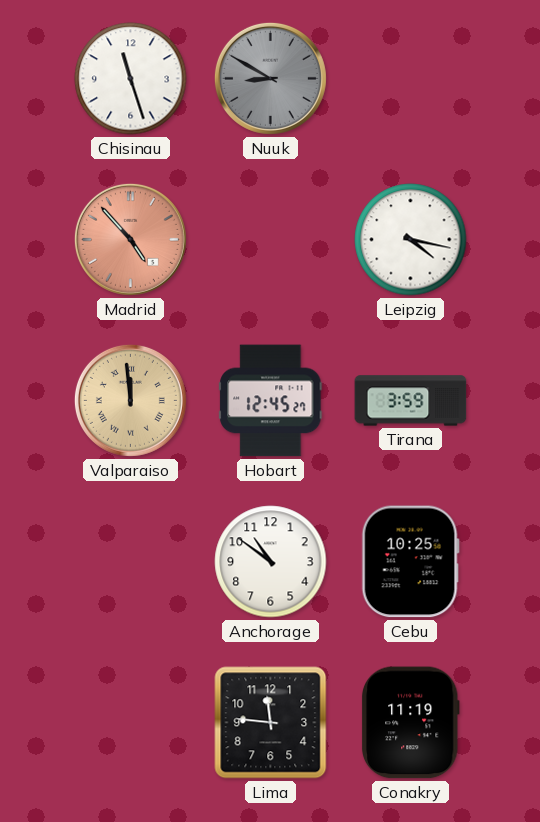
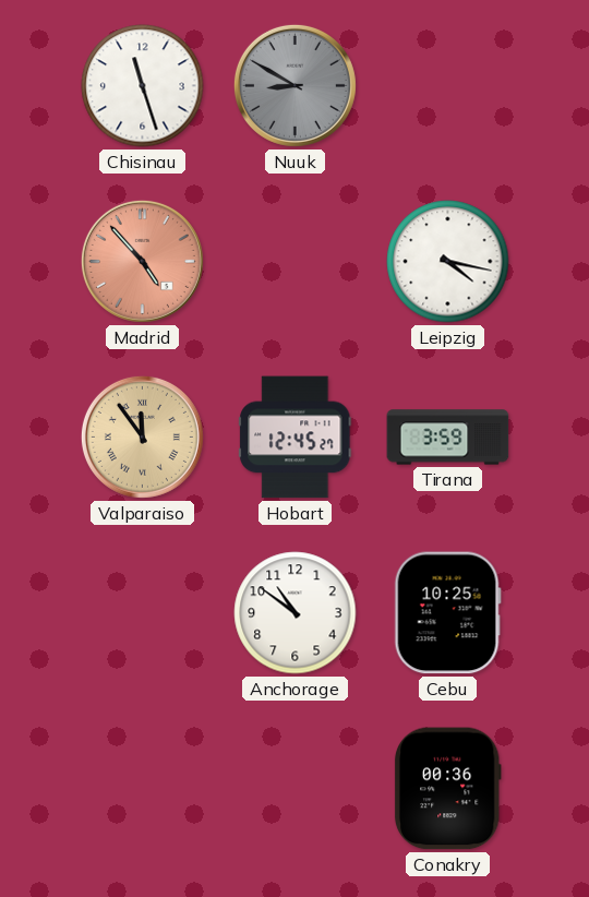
Valparaiso: 11:59 -> 11:54 (142, 436)
Lima: 11:46 -> none (271, 723)
Conakry: 11:19 -> 00:36 (447, 789)
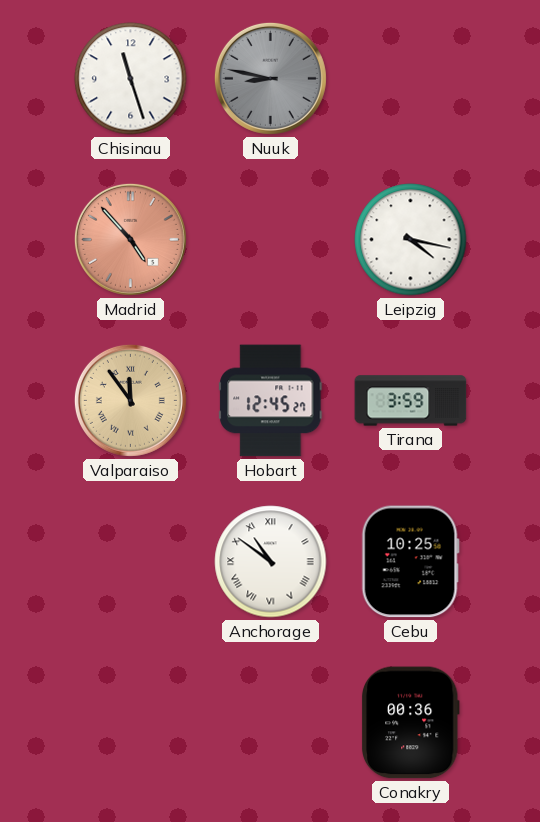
Nuuk: 8:50 -> 8:47 (270, 78)
Anchorage numerals: Arabic -> Roman (271, 562)
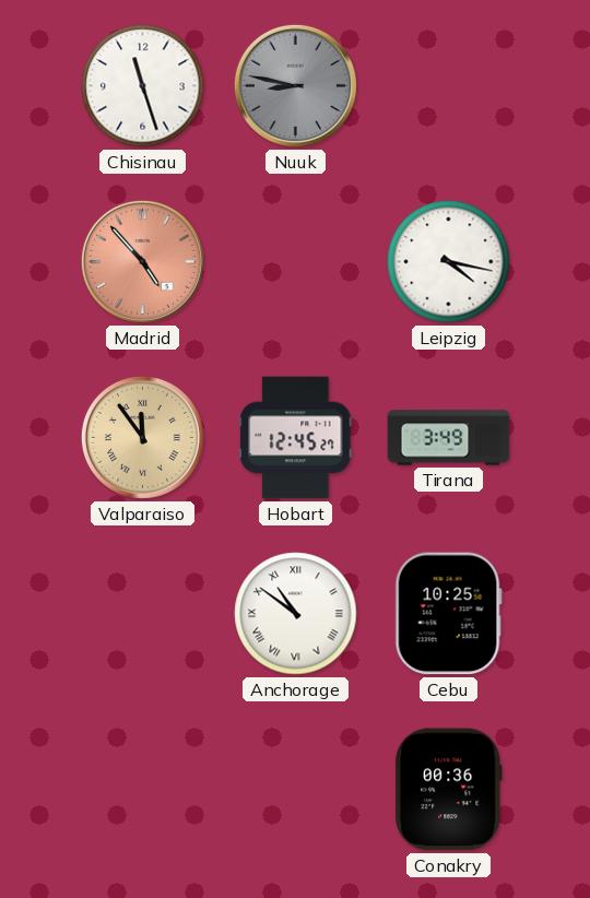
Tirana: 3:59 -> 3:49 (449, 438)
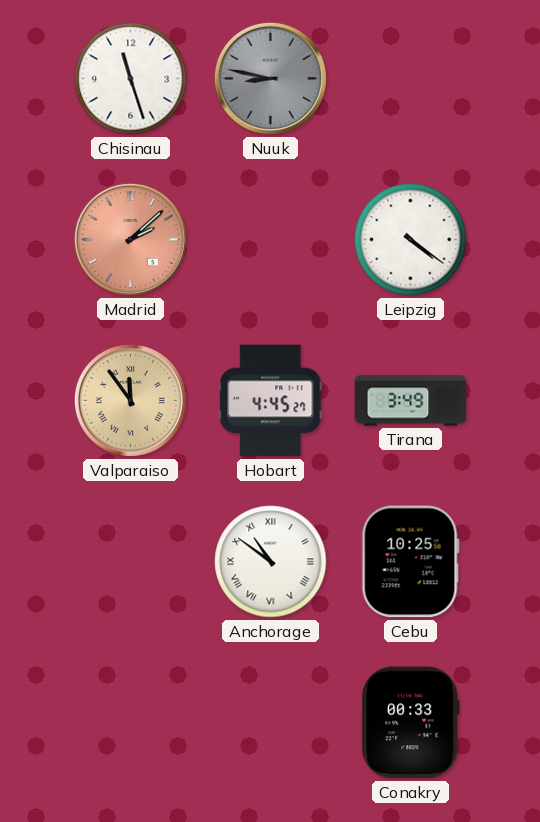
Madrid: 4:53 -> 2:08 (130, 239)
Leipzig: 4:17 -> 4:21 (411, 240)
Hobart: 12:45 -> 4:45 (271, 401)
Conakry: 00:36 -> 00:33 (410, 723)
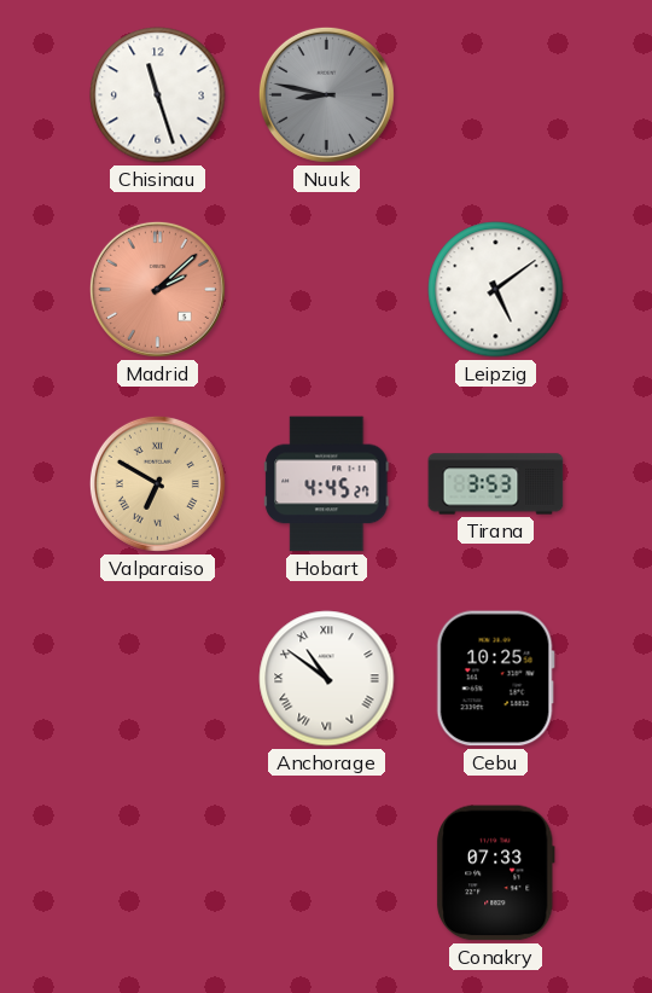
Leipzig: 4:21 -> 5:09 (496, 290)
Valparaiso: 11:54 -> 6:50 (157, 483)
Tirana: 3:49 -> 3:53 (496, 484)
Conakry: 00:33 -> 07:33 (495, 873)
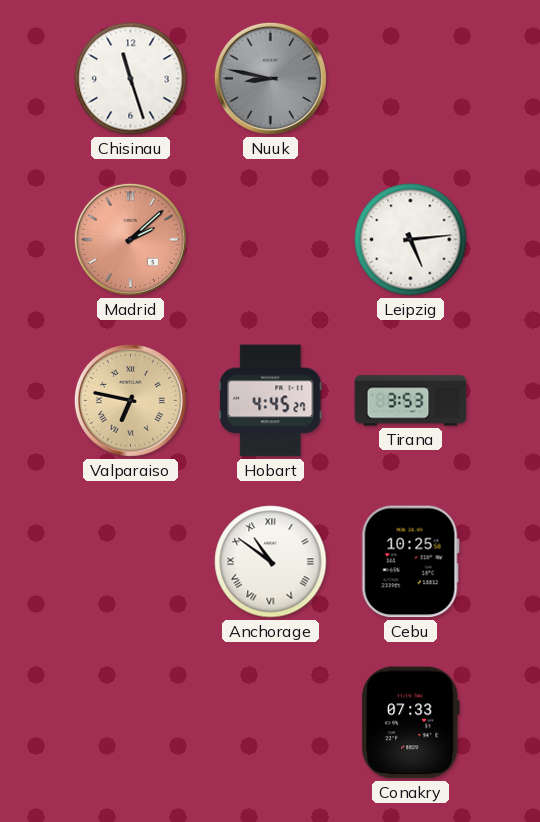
Leipzig: 5:09 -> 5:14 (411, 240)
Valparaiso: 6:50 -> 6:47 (130, 400)
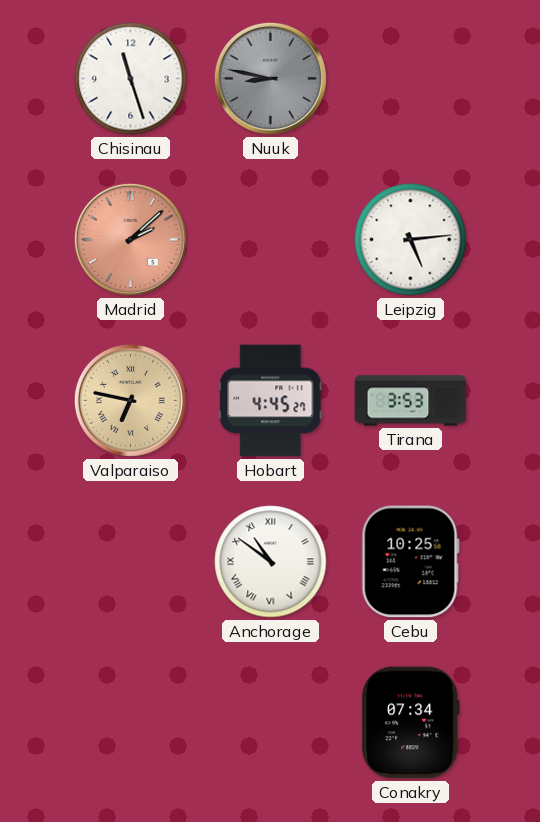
Conakry: 07:33 -> 07:34 (410, 723)
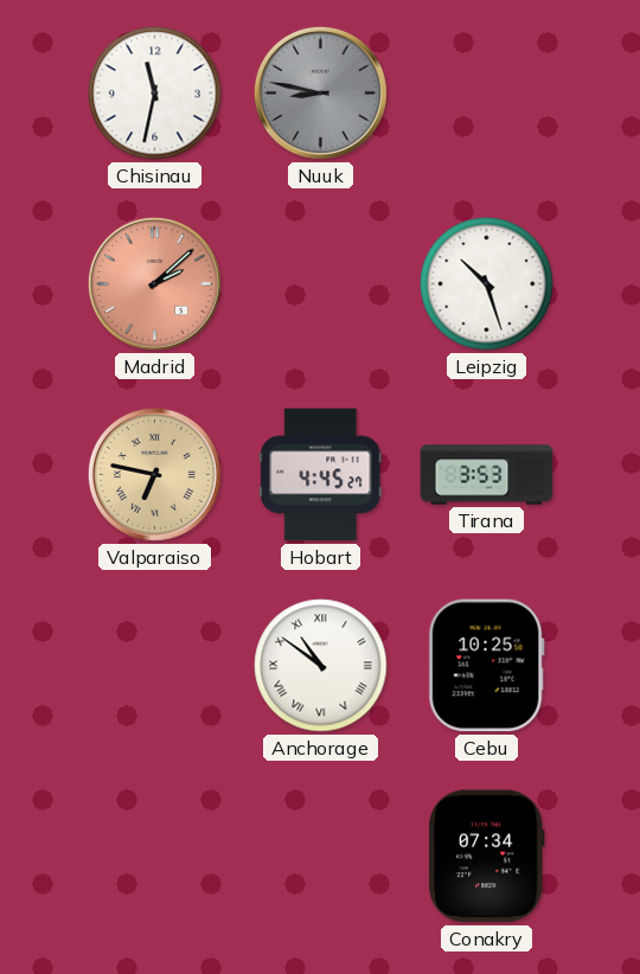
Chisinau: 11:27 -> 11:32 (155, 94)
Leipzig: 5:14 -> 10:27 (487, 284)
